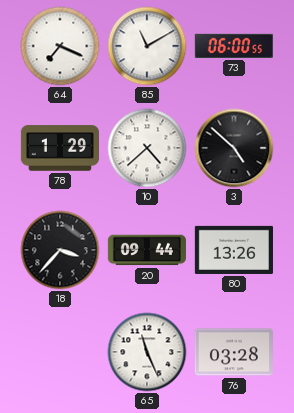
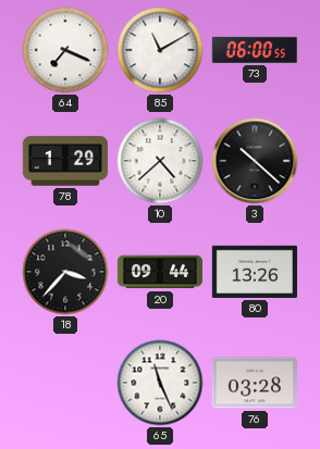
3: 4:52 -> 10:22 (255, 161)
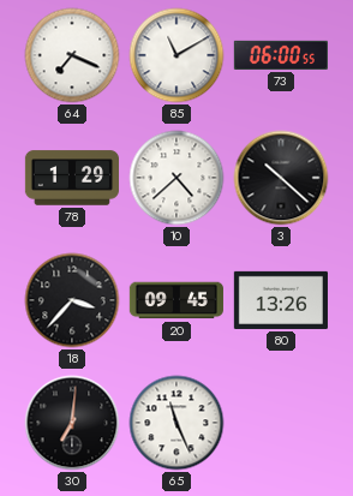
20: 09:44 -> 09:45 (176, 300)
30: none -> 7:01 (72, 423)
76: 03:28 -> none (255, 383)
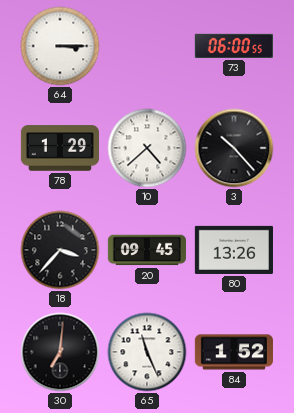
64: 7:19 -> 3:15 (60, 46)
85: 11:10 -> none (176, 55)
3: 10:22 -> 10:23 (234, 148)
84: none -> 1:52 (234, 352)
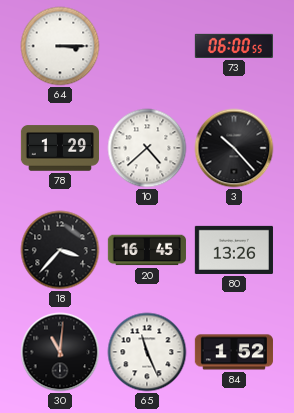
20: 09:45 -> 16:45 (147, 250)
30: 7:01 -> 11:01 (60, 352)
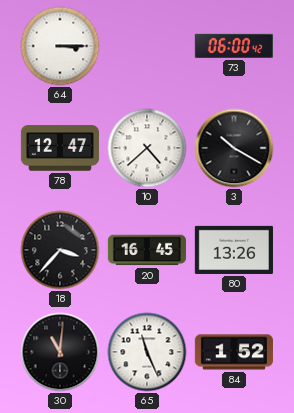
73: 06:00:55 -> 06:00:42 (234, 46)
78: 1:29 -> 12:47 (59, 148)
3: 10:23 -> 10:20 (234, 148)
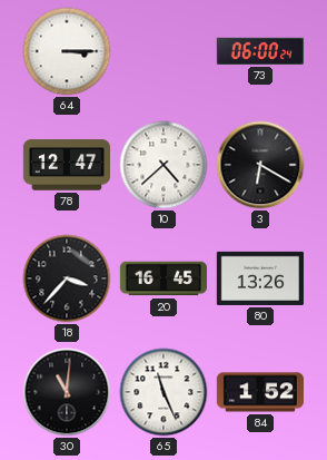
73: 06:00:42 -> 06:00:24 (260, 51)
3: 10:20 -> 6:20 (260, 165)
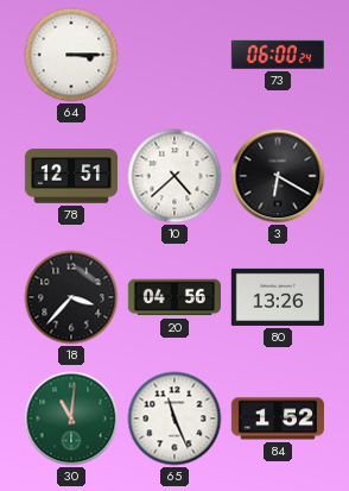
78: 12:47 -> 12:51 (70, 176)
20: 16:45 -> 04:56 (174, 297)
30 dial: black -> green (71, 418)
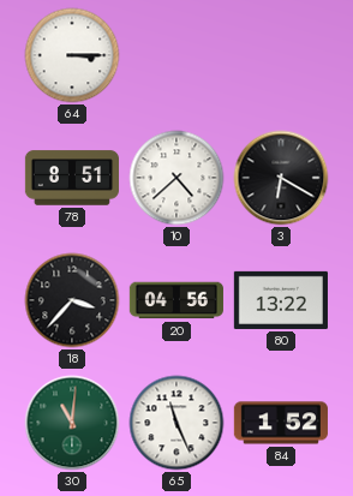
73: 06:00 -> none (278, 55)
78: 12:51 -> 8:51 (71, 178)
80: 13:26 -> 13:22 (281, 300)
